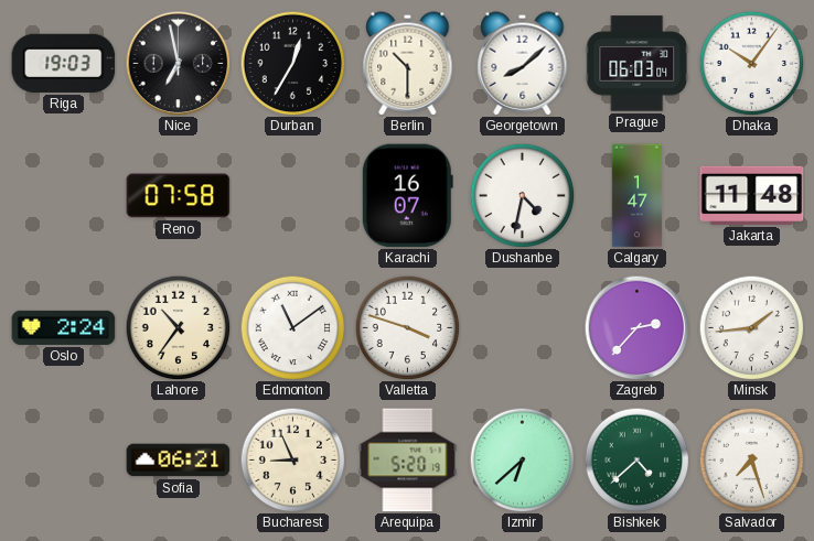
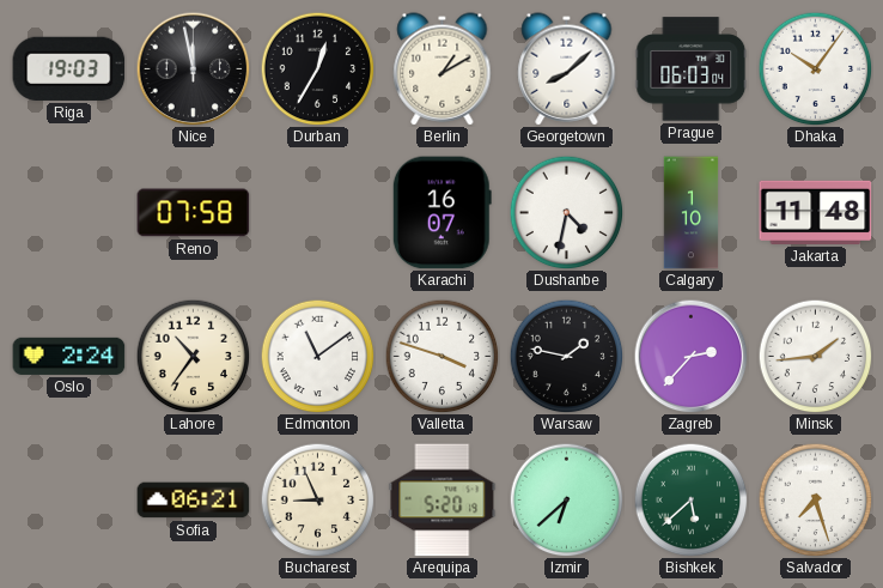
Nice: 6:58 -> 11:58 (193, 68)
Berlin: 10:30 -> 1:10 (443, 69)
Calgary: 1:47 -> 1:10 (692, 213)
Warsaw: none -> 1:47 (566, 356)
Bishkek: 4:38 -> 5:38 (690, 499)
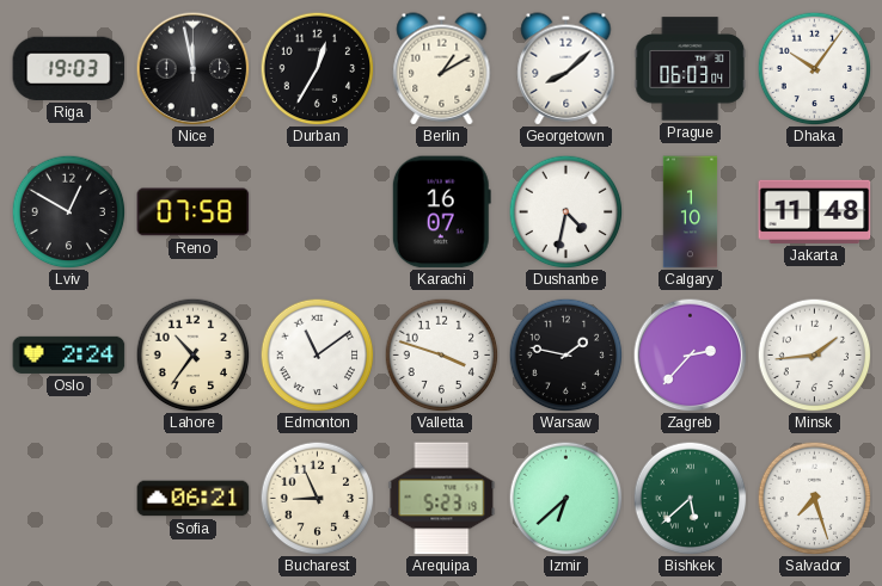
Lviv: none -> 12:50 (68, 211)
Arequipa: 5:20 -> 5:23 (442, 499)
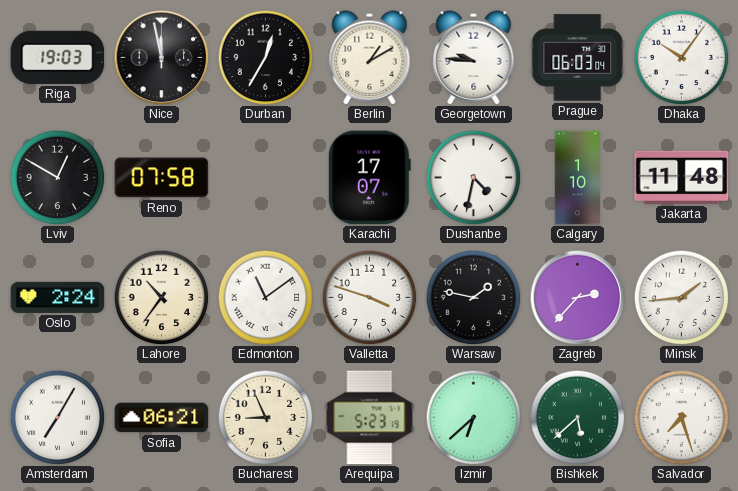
Georgetown: 8:08 -> 9:46 (474, 58)
Karachi: 16:07 -> 17:07 (369, 178)
Amsterdam: none -> 7:05 (57, 417)
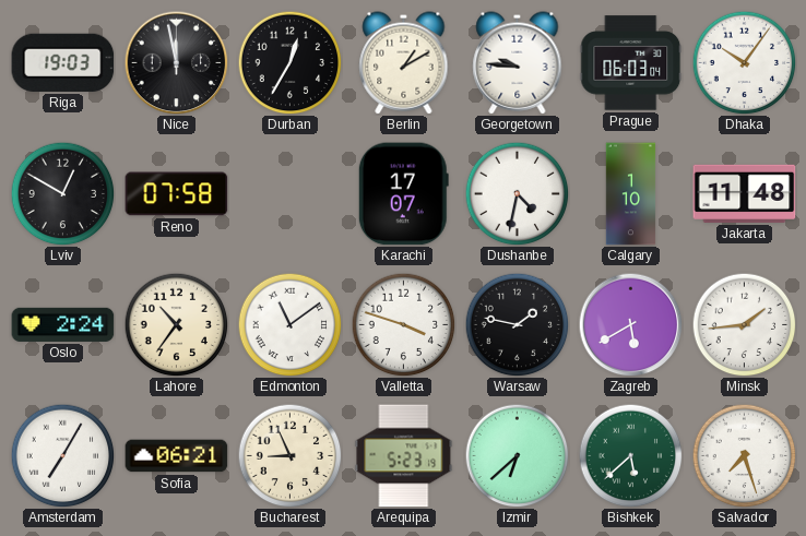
Zagreb: 2:37 -> 5:40 (630, 324)
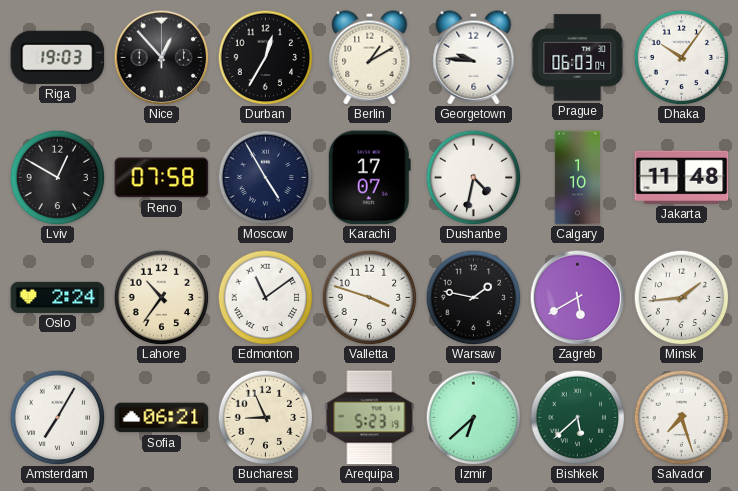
Nice: 11:58 -> 12:53 (161, 57)
Moscow: none -> 4:55 (265, 177)
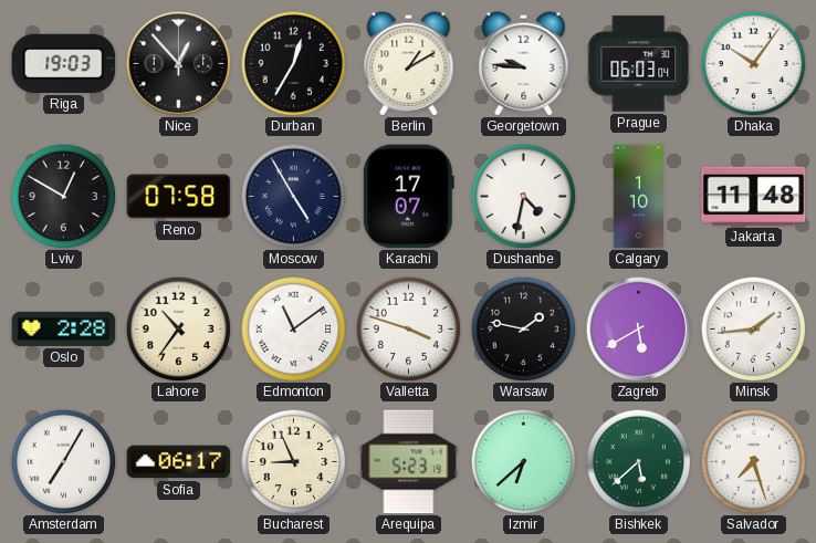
Oslo: 2:24 -> 2:28 (64, 328)
Sofia: 06:21 -> 06:17 (179, 462)
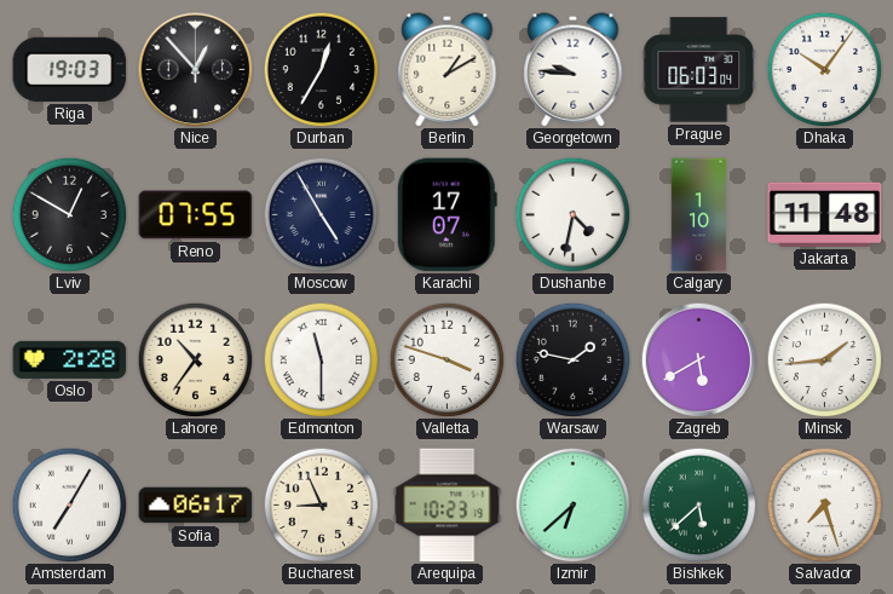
Reno: 07:58 -> 07:55 (196, 215)
Edmonton: 11:09 -> 11:30 (321, 359)
Arequipa: 5:23 -> 10:23 (448, 506)
